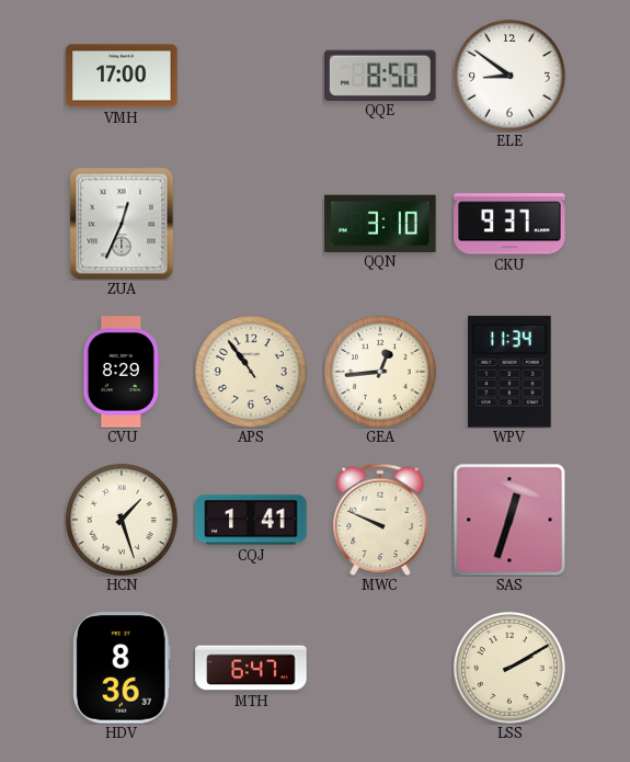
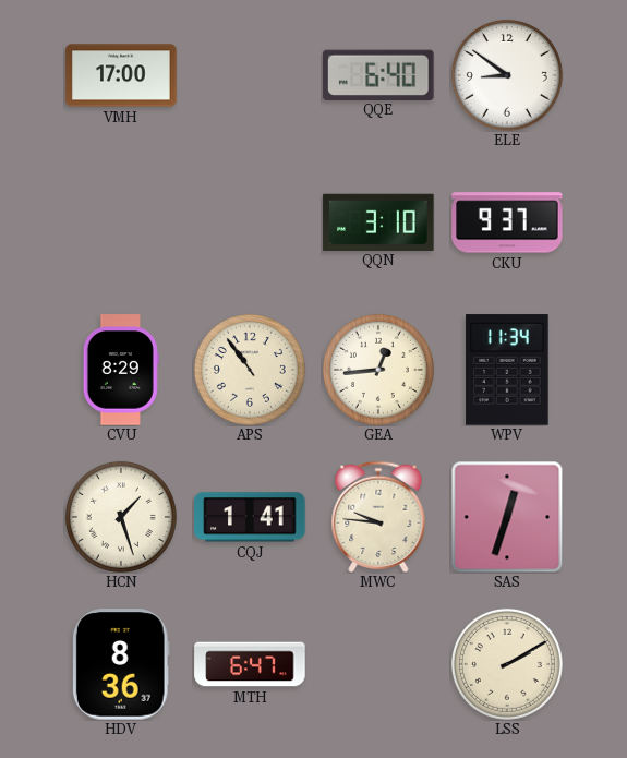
QQE: 8:50 -> 6:40 (378, 74)
ZUA: 12:34 -> none (122, 224)
MWC: 9:49 -> 9:46 (378, 516)
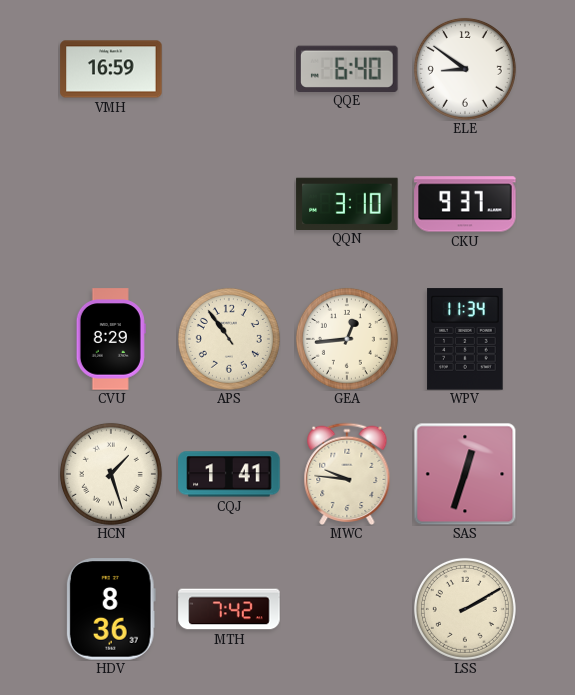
VMH: 17:00 -> 16:59 (111, 69)
MTH: 6:47 -> 7:42 (229, 609)
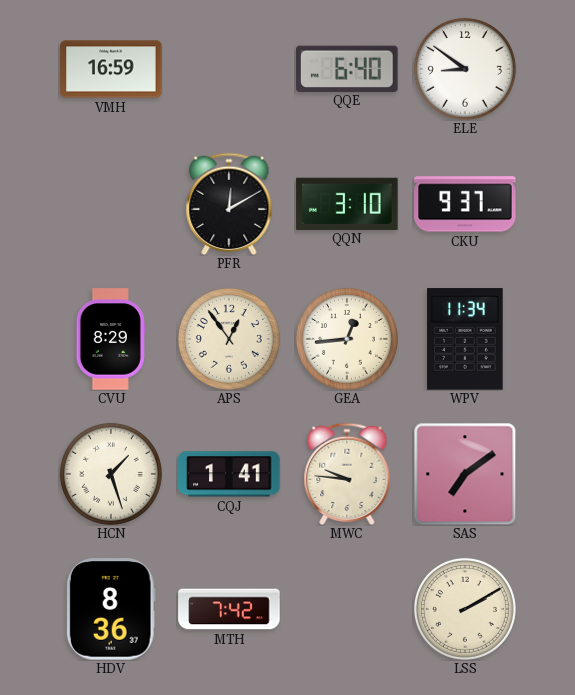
PFR: none -> 12:10 (229, 203)
APS: 10:54 -> 12:54 (229, 339)
SAS: 12:33 -> 7:09 (465, 474)
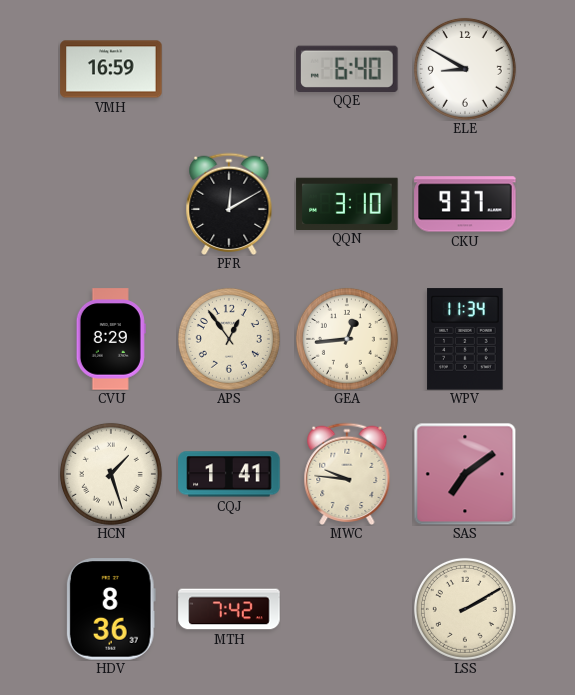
ELE: 8:51 -> 8:50 (465, 69)
